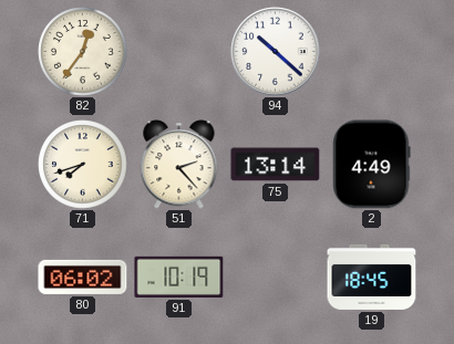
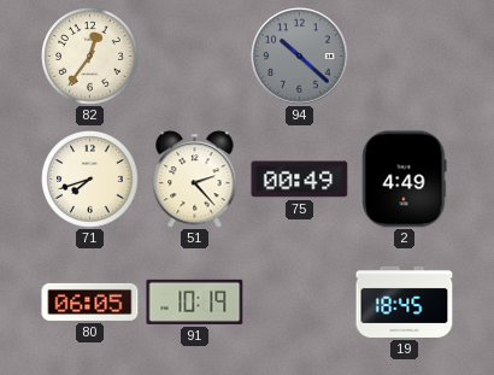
94 dial: white -> grey (300, 57)
75: 13:14 -> 00:49 (300, 180)
80: 06:02 -> 06:05 (90, 301)
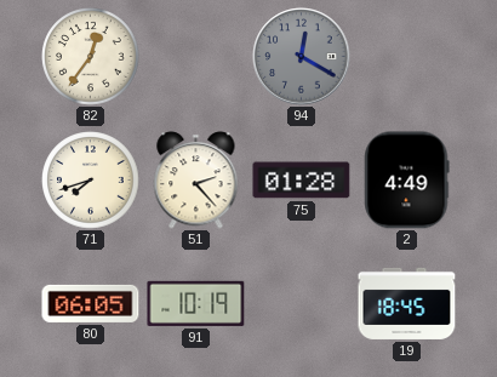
94: 10:22 -> 12:20 (302, 57)
75: 00:49 -> 01:28 (302, 181)
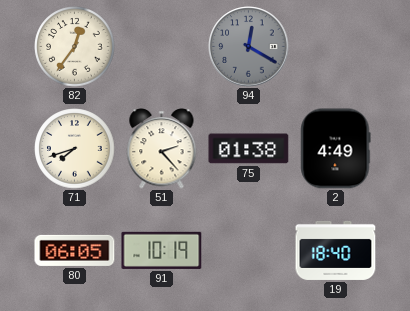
75: 01:28 -> 01:38 (249, 149)
19: 18:45 -> 18:40 (336, 250)
